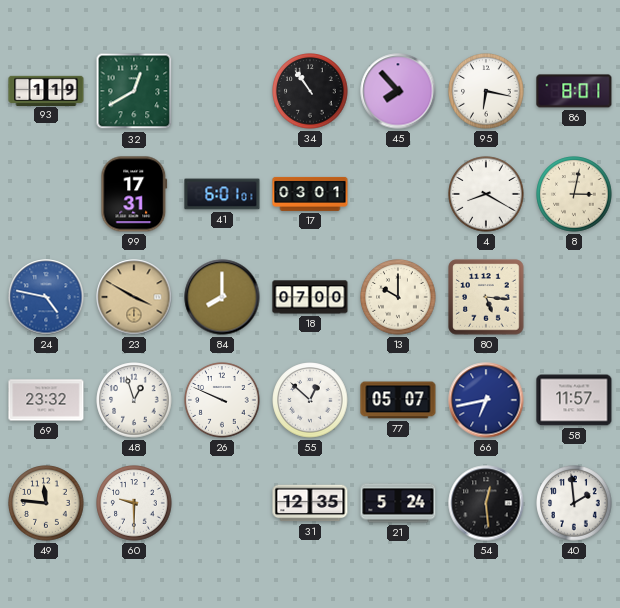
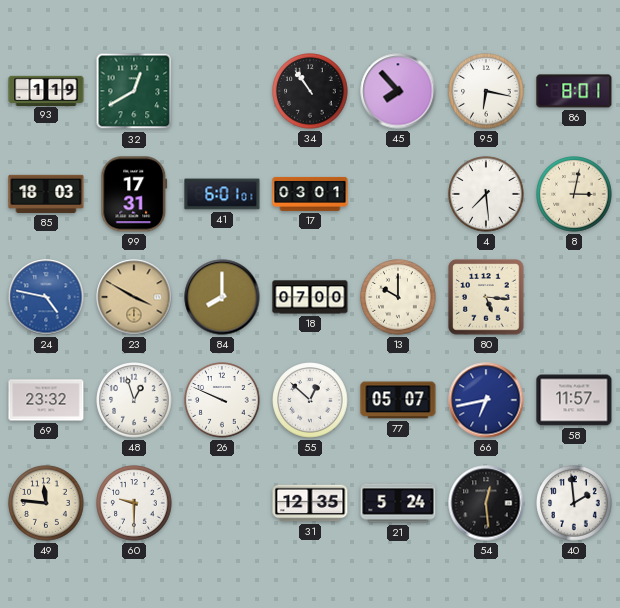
85: none -> 18:03 (46, 194)
4: 8:20 -> 7:29 (486, 194)
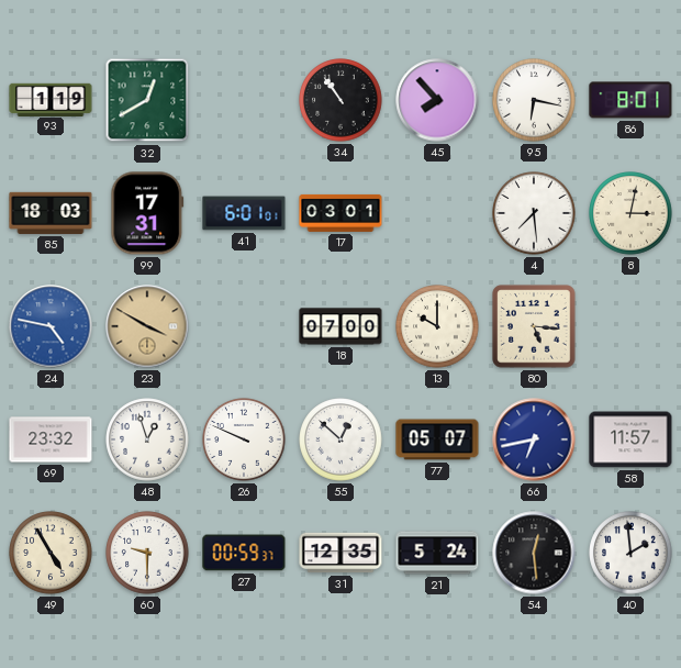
84: 8:00 -> none (222, 297)
49: 11:46 -> 4:55 (51, 553)
27: none -> 00:59 (244, 553)
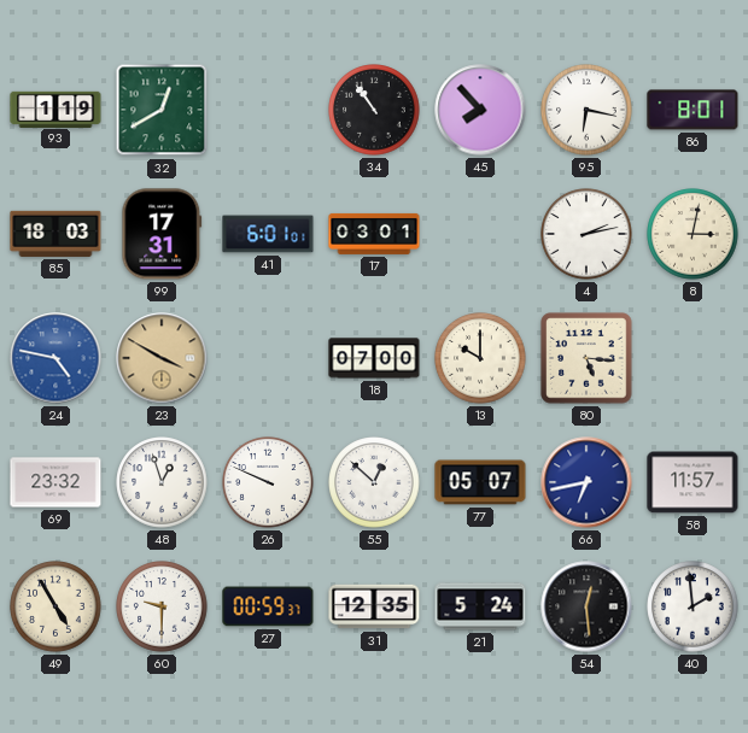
4: 7:29 -> 2:13 (586, 234)
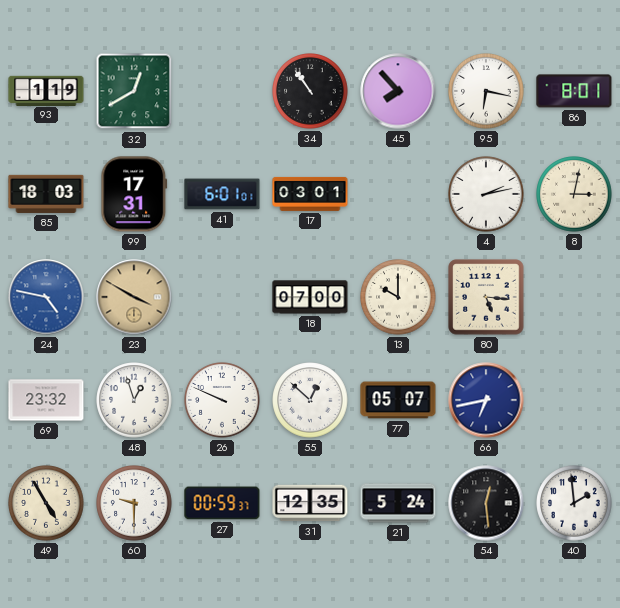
58: 11:57 -> none (693, 482)
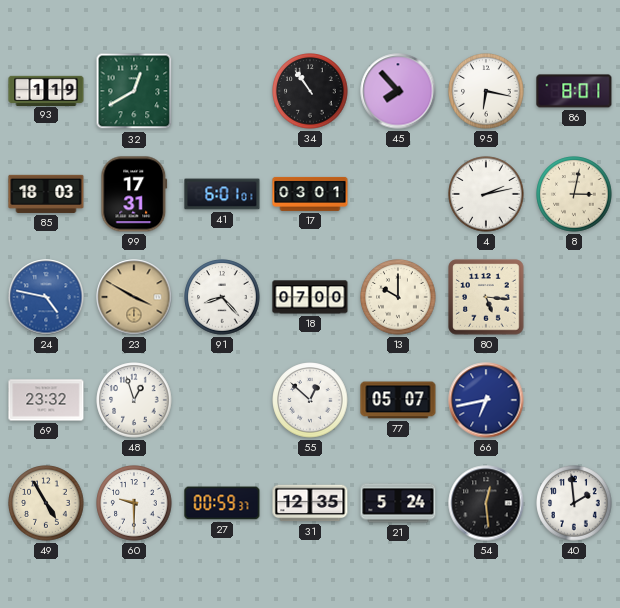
91: none -> 8:23 (222, 297)
26: 9:49 -> none (222, 400)
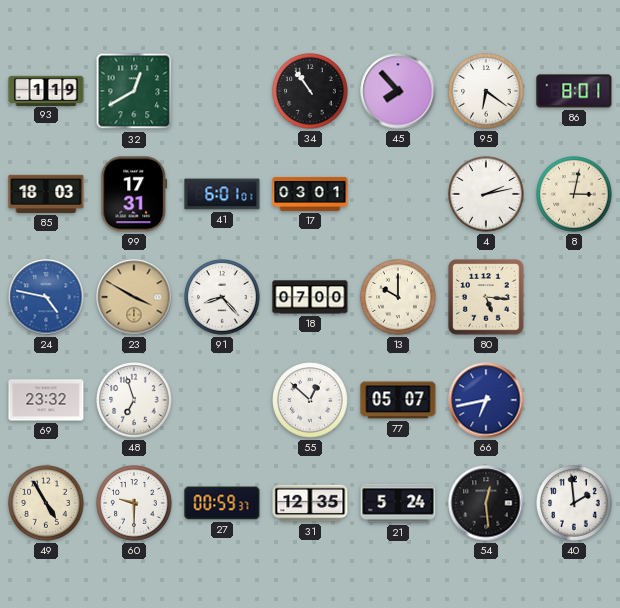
95: 6:17 -> 6:21 (486, 91)
48: 12:57 -> 6:57 (134, 400)
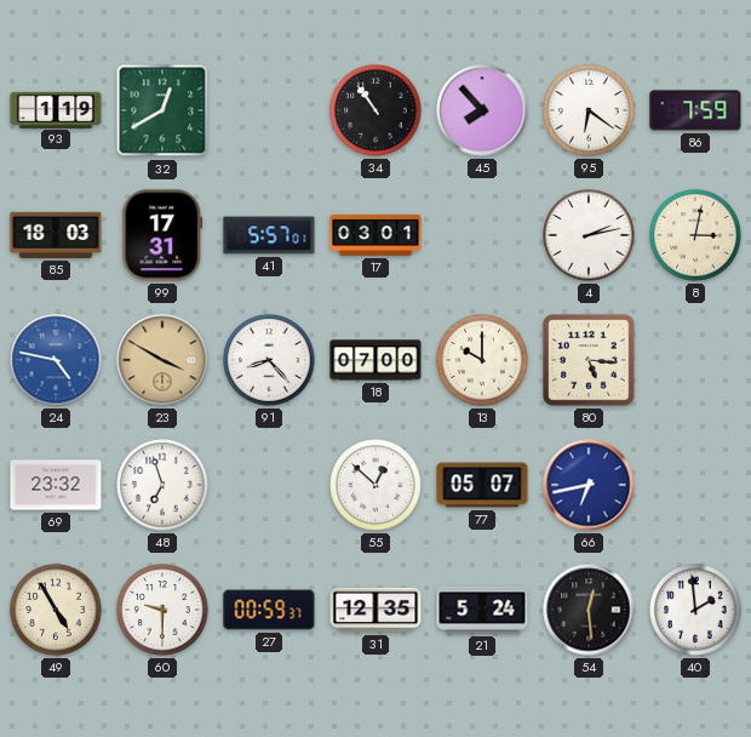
86: 8:01 -> 7:59 (695, 110)
41: 6:01 -> 5:57 (269, 235)
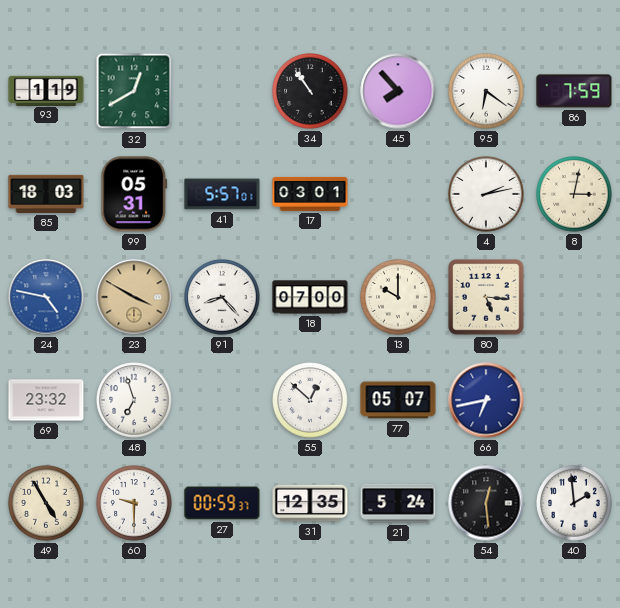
99: 17:31 -> 05:31 (134, 194)
